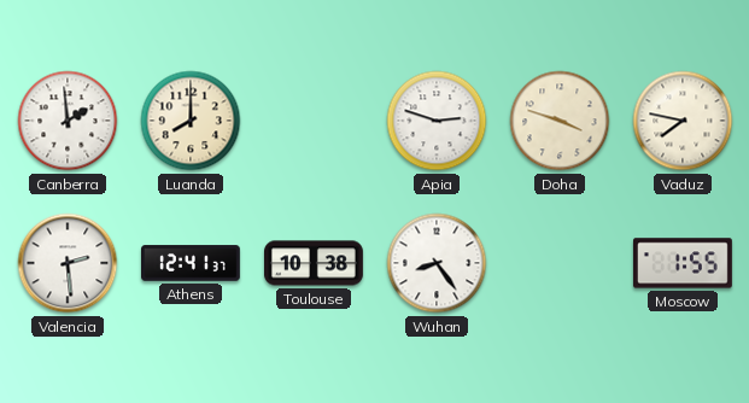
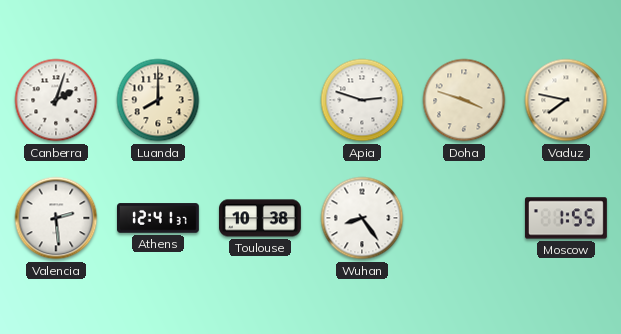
Canberra: 1:59 -> 2:03 (56, 100)
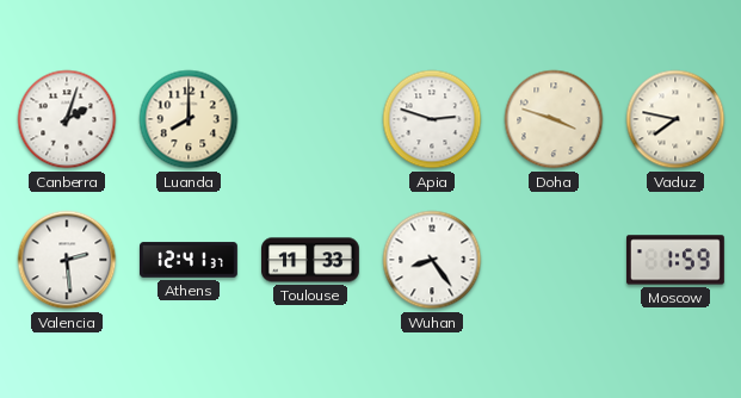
Toulouse: 10:38 -> 11:33 (311, 260)
Moscow: 1:55 -> 1:59 (675, 260)
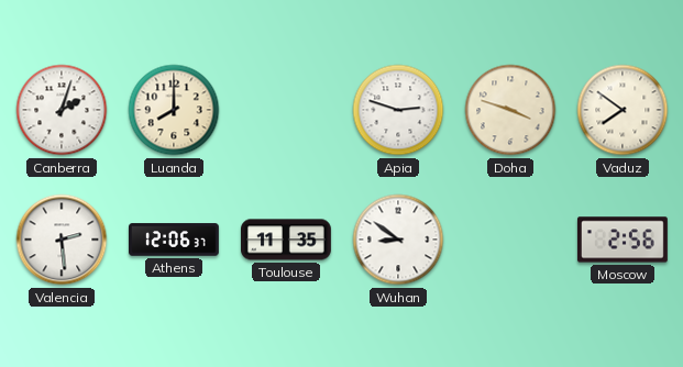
Vaduz: 7:47 -> 7:51 (623, 110)
Athens: 12:41 -> 12:06 (175, 240)
Toulouse: 11:33 -> 11:35 (287, 240)
Wuhan: 8:24 -> 8:51 (398, 240)
Moscow: 1:59 -> 2:56 (623, 240)
